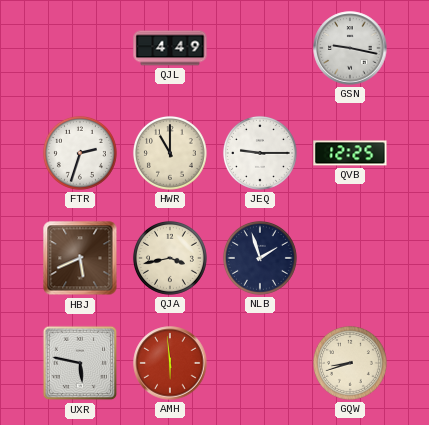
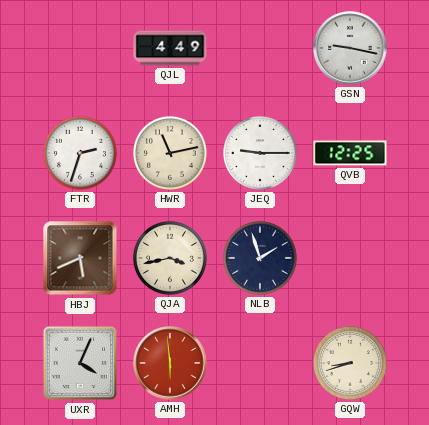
HWR: 11:00 -> 11:13 (170, 153)
UXR: 5:47 -> 4:04 (80, 363)
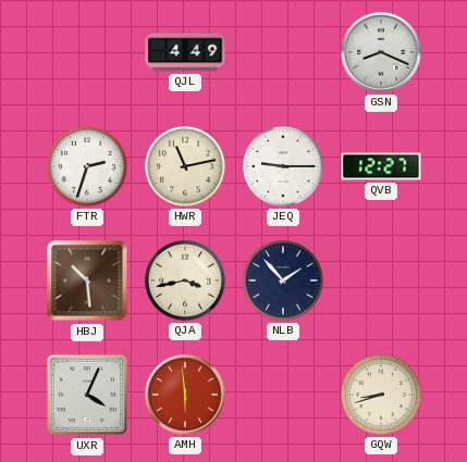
GSN: 9:17 -> 8:19 (381, 52)
QVB: 12:25 -> 12:27 (381, 166)
HBJ: 5:41 -> 10:29 (87, 280)
NLB: 1:57 -> 1:53 (283, 280)
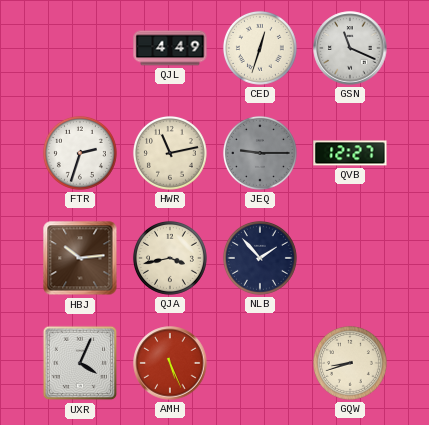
CED: none -> 12:33 (260, 48)
GSN: 8:19 -> 11:19 (350, 48)
JEQ dial: white -> grey (260, 153)
HBJ: 10:29 -> 10:14 (80, 258)
AMH: 5:59 -> 5:26 (170, 363)
